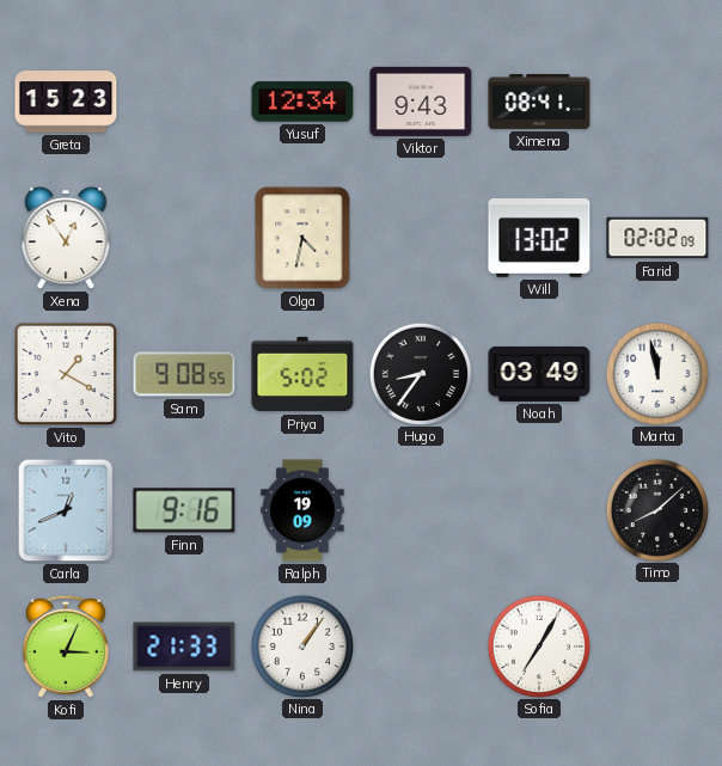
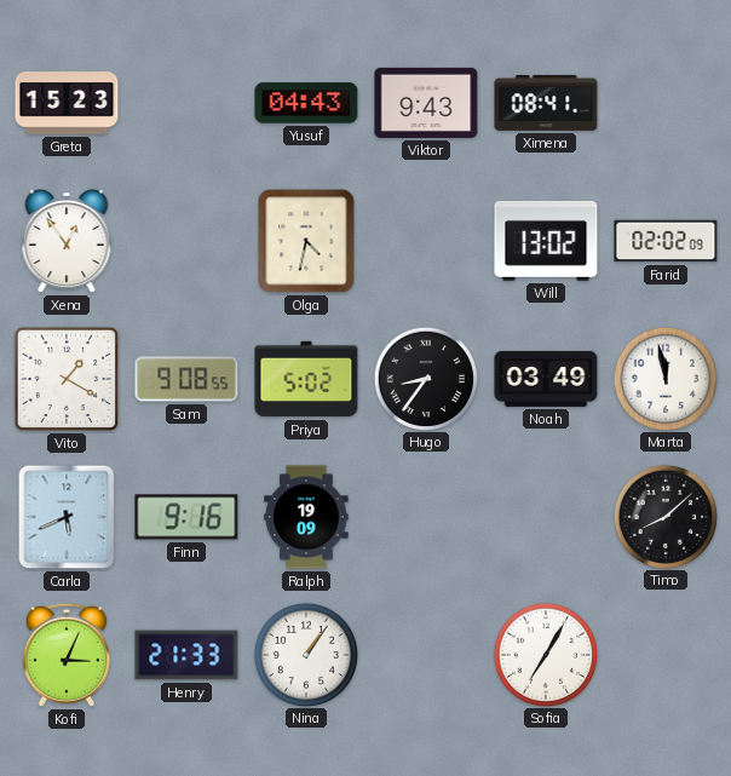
Yusuf: 12:34 -> 04:43 (306, 103)
Carla: 12:41 -> 5:41 (67, 517)
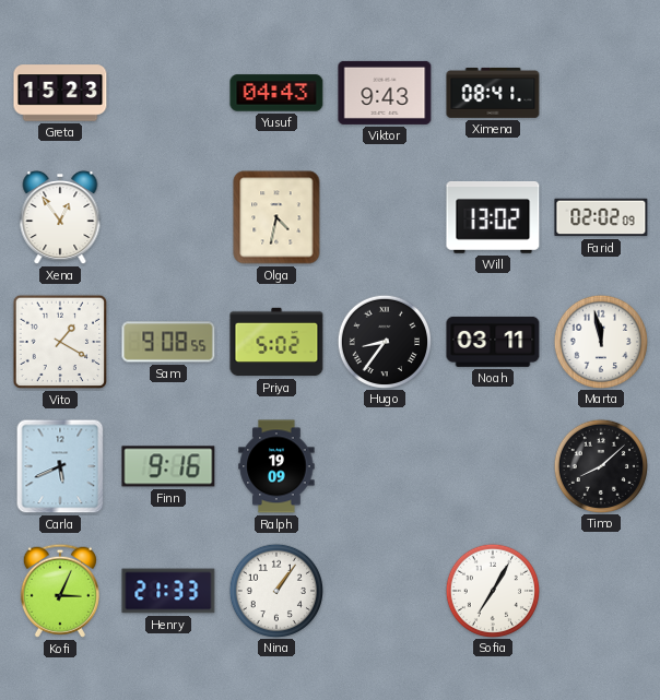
Noah: 03:49 -> 03:11 (493, 342)
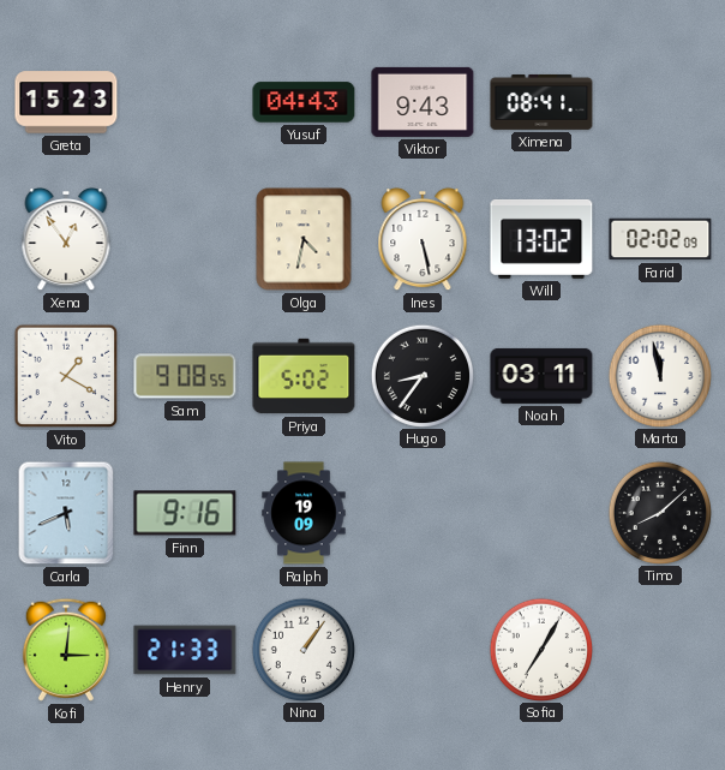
Ines: none -> 5:28 (423, 239)
Kofi: 3:04 -> 3:01 (66, 650)
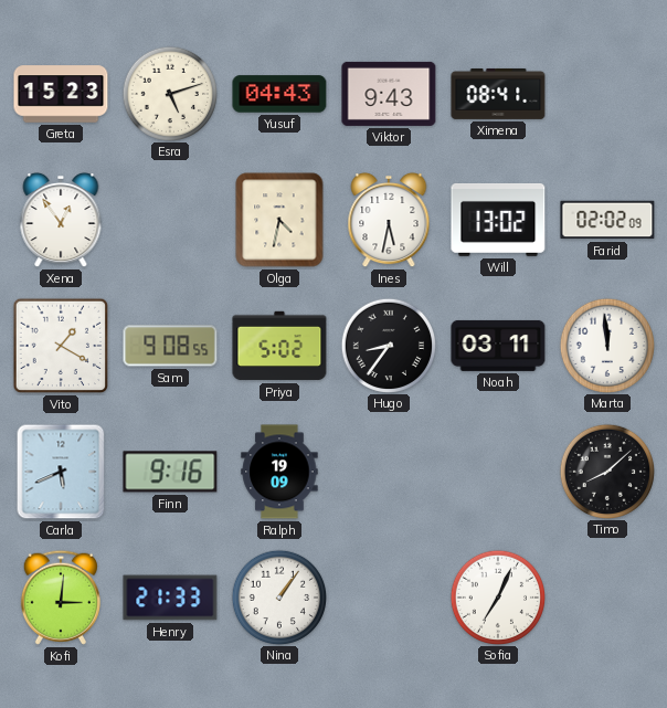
Esra: none -> 5:12 (169, 93)
Ines: 5:28 -> 5:32 (389, 220)
Marta: 11:58 -> 11:59 (606, 345)
Sofia: 7:05 -> 7:04 (497, 596)
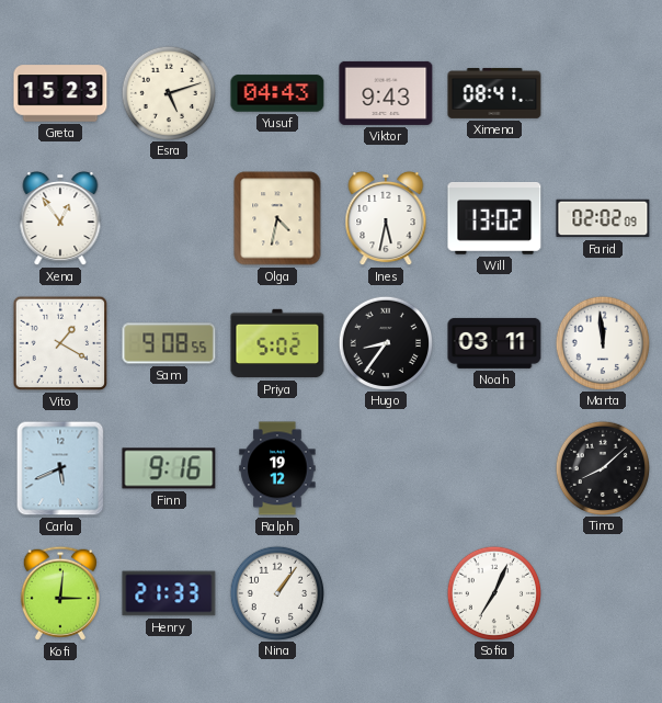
Ralph: 19:09 -> 19:12 (277, 468)
